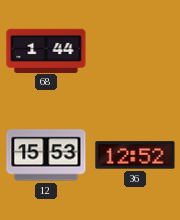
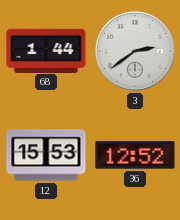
3: none -> 2:39 (135, 51)
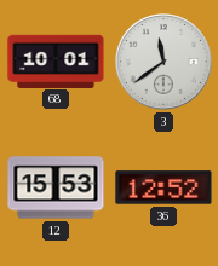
68: 1:44 -> 10:01 (56, 60)
3: 2:39 -> 11:39 (163, 62)
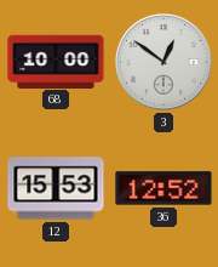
68: 10:01 -> 10:00 (56, 61)
3: 11:39 -> 12:51 (163, 62)
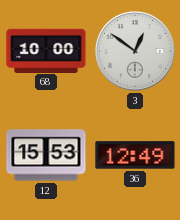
36: 12:52 -> 12:49 (135, 155)
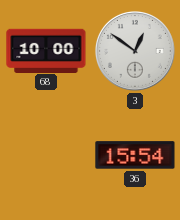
12: 15:53 -> none (46, 155)
36: 12:49 -> 15:54 (135, 155)
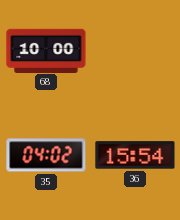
3: 12:51 -> none (135, 51)
35: none -> 04:02 (46, 155)
